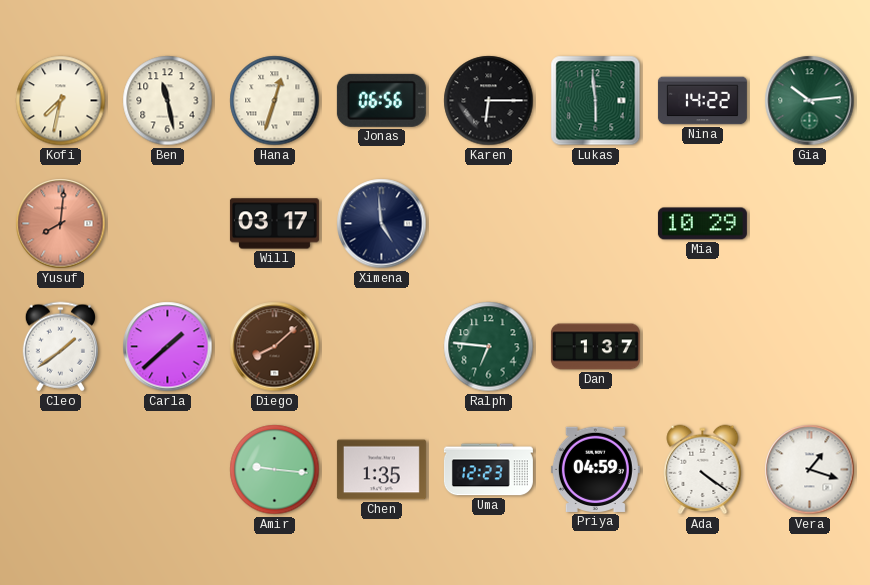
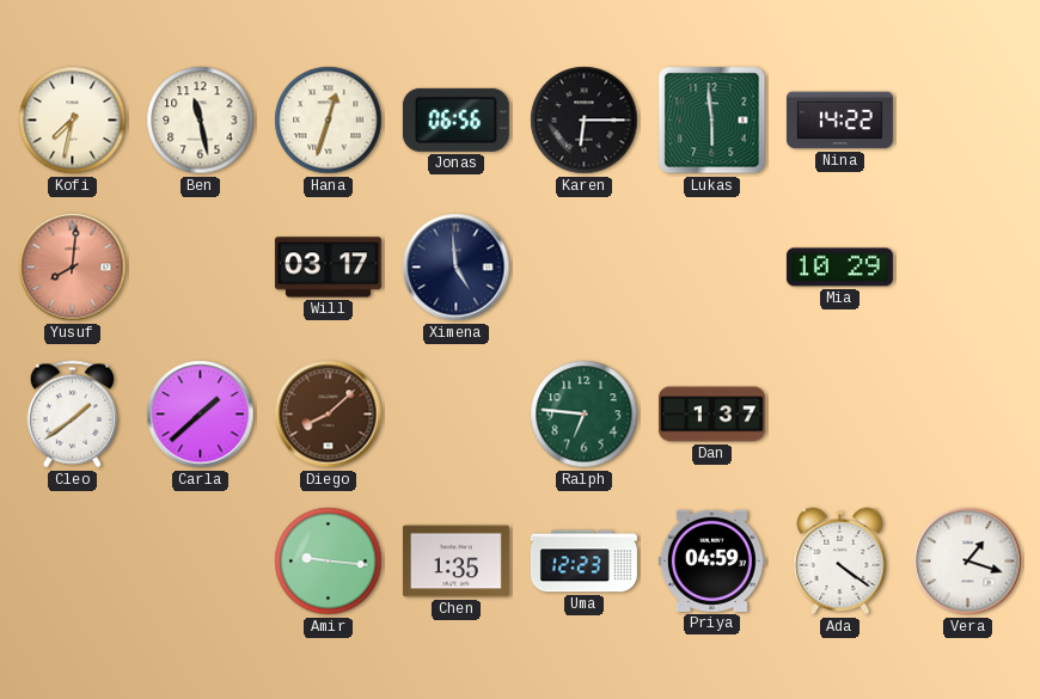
Gia: 10:14 -> none (810, 101)
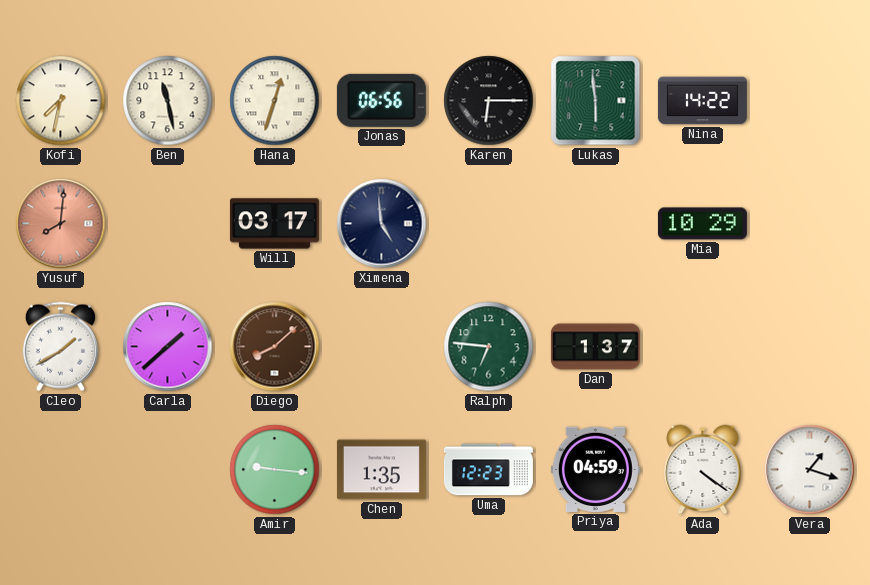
Cleo: 1:39 -> 1:40 (60, 347)
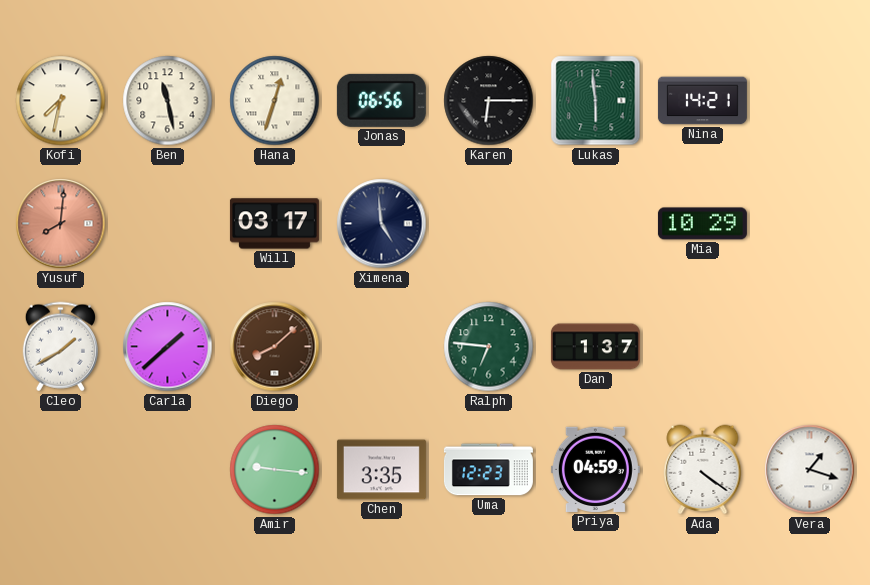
Nina: 14:22 -> 14:21 (702, 101)
Chen: 1:35 -> 3:35 (381, 470)
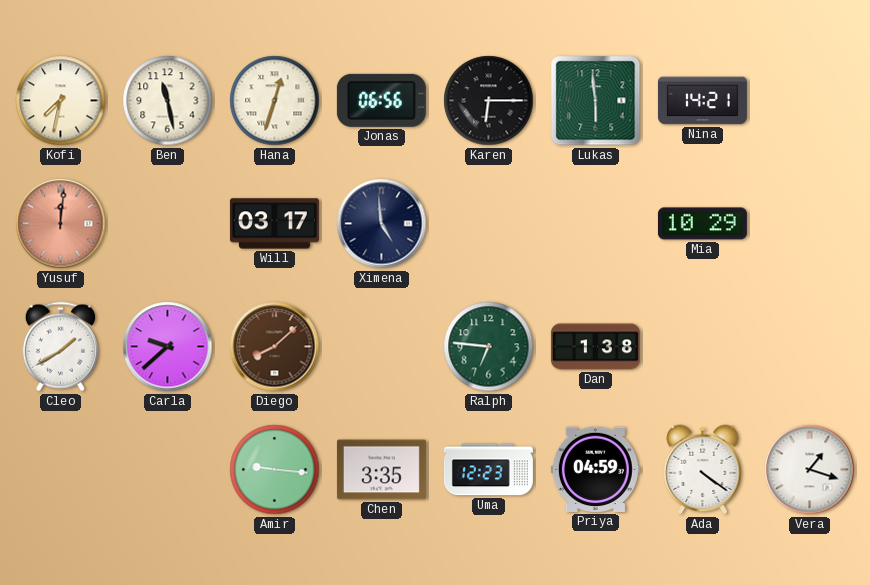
Yusuf: 8:01 -> 12:01 (61, 224)
Carla: 1:38 -> 9:38 (168, 347)
Dan: 1:37 -> 1:38 (595, 347)
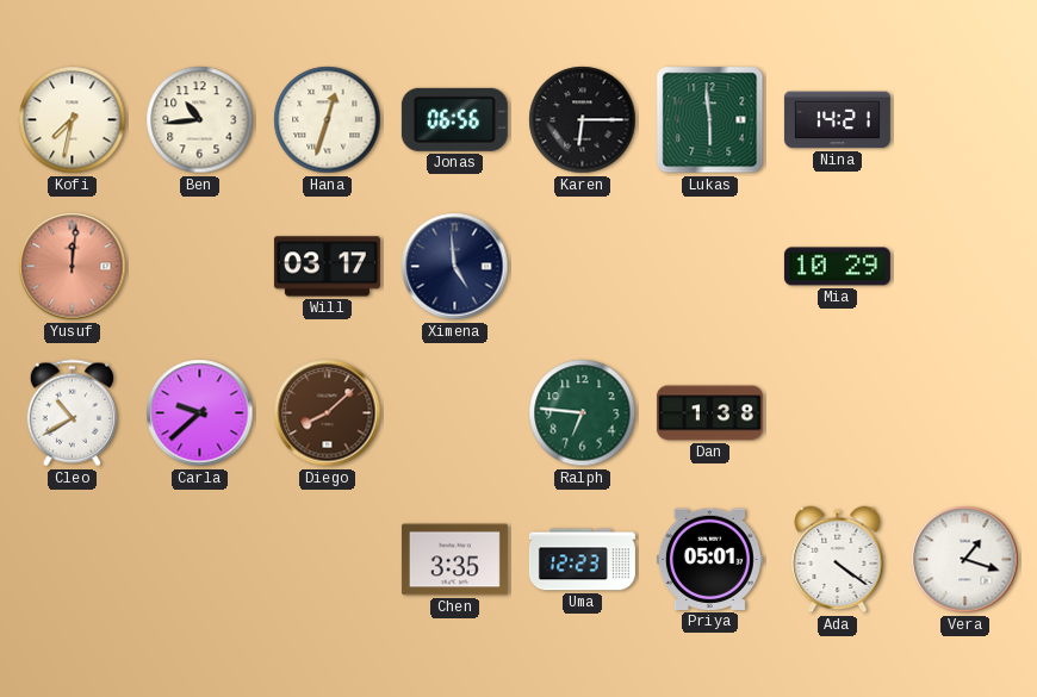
Ben: 11:28 -> 10:44 (200, 120)
Cleo: 1:40 -> 10:40 (72, 413)
Amir: 9:16 -> none (275, 470)
Priya: 04:59 -> 05:01 (709, 559)
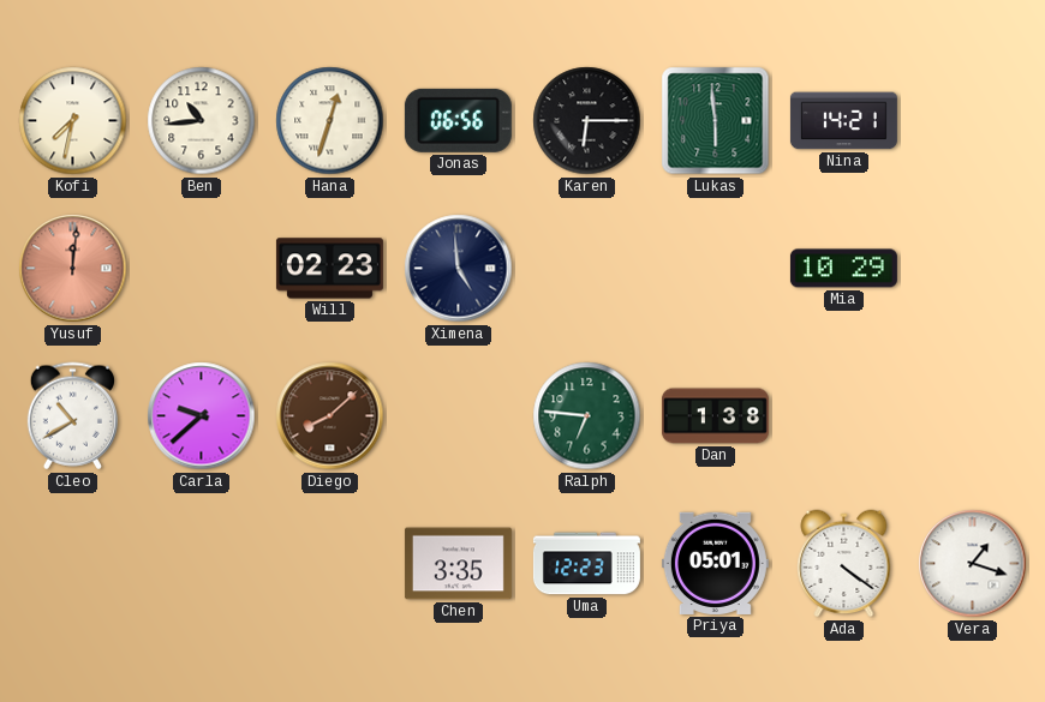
Will: 03:17 -> 02:23 (329, 269)
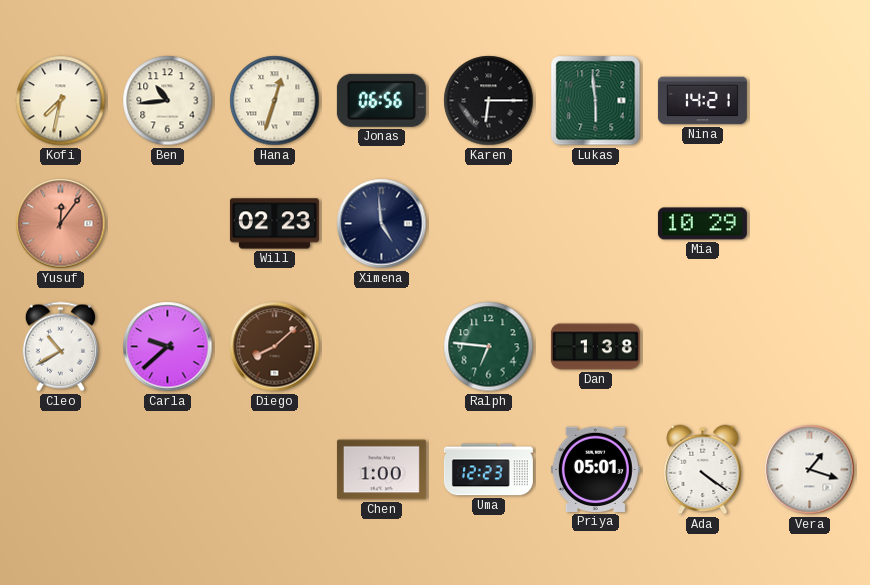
Yusuf: 12:01 -> 12:06 (61, 224)
Chen: 3:35 -> 1:00 (381, 470)
